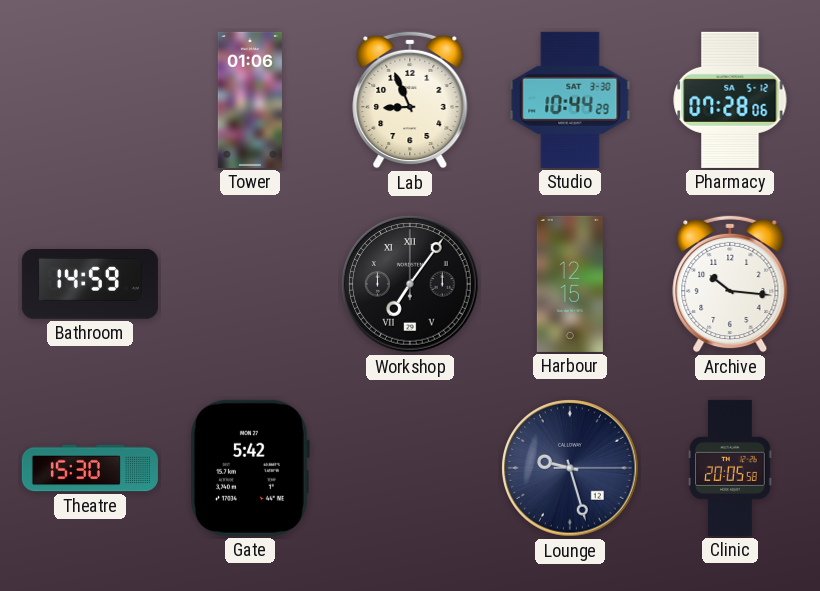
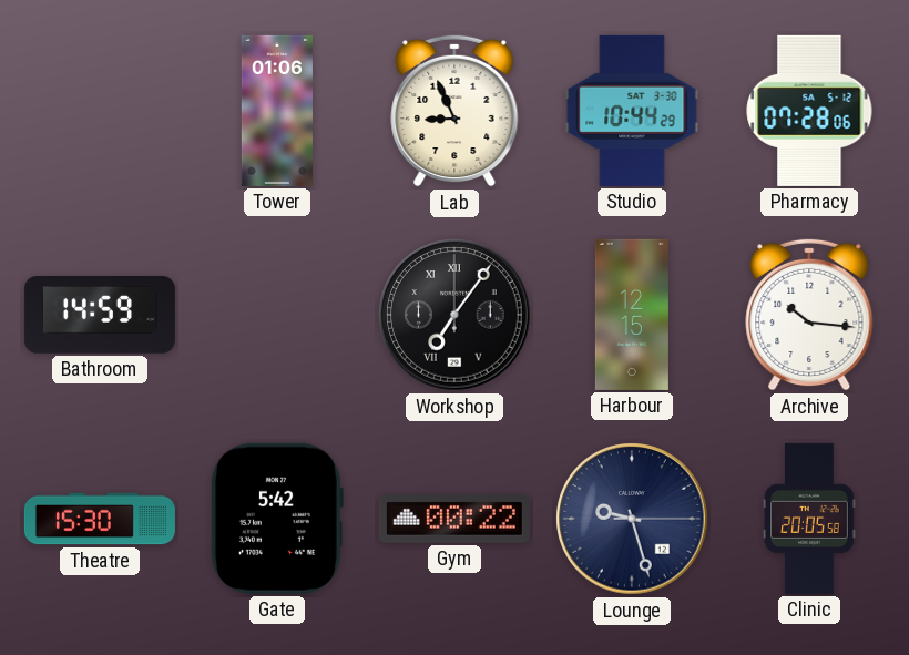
Gym: none -> 00:22 (455, 520)
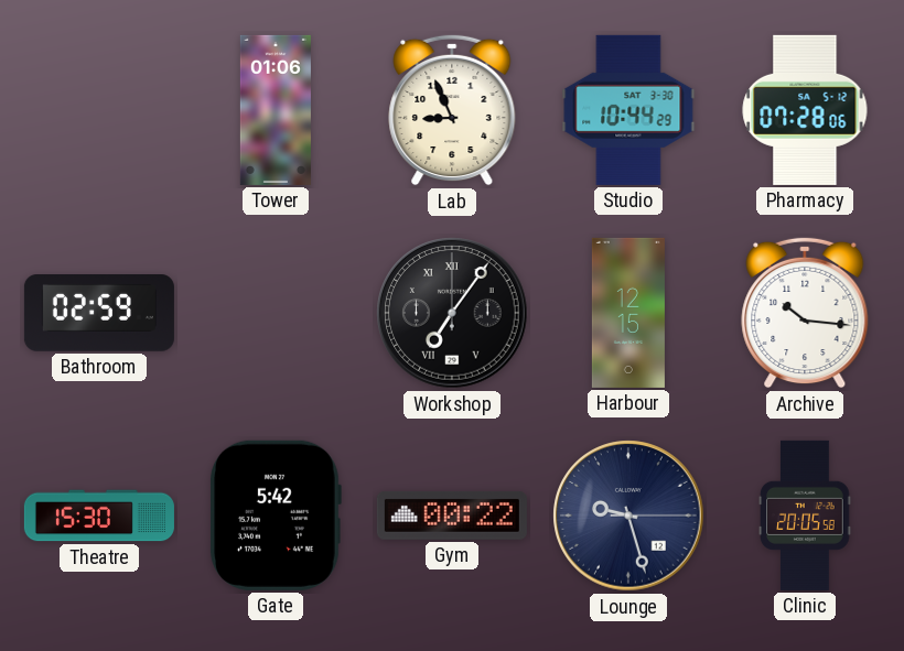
Bathroom: 14:59 -> 02:59 (99, 314)
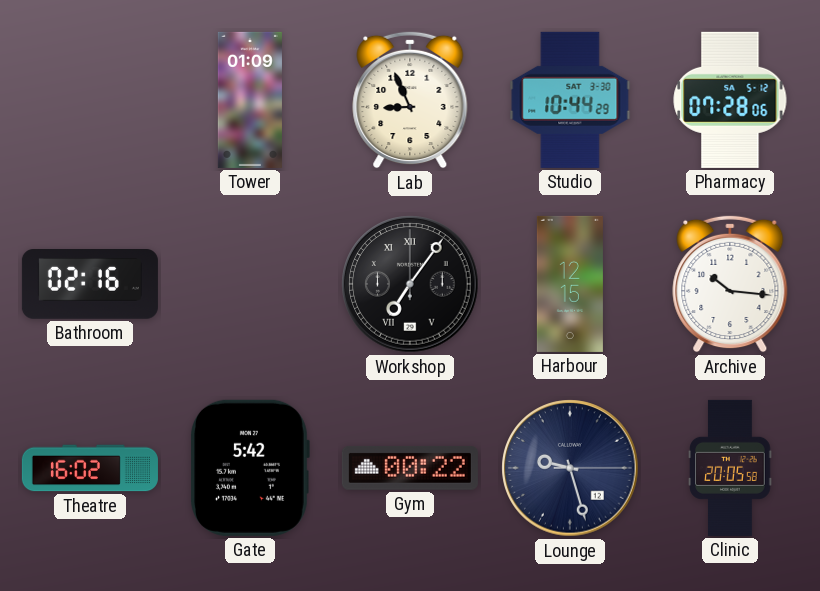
Tower: 01:06 -> 01:09 (250, 100)
Bathroom: 02:59 -> 02:16 (90, 285)
Theatre: 15:30 -> 16:02 (90, 468)
